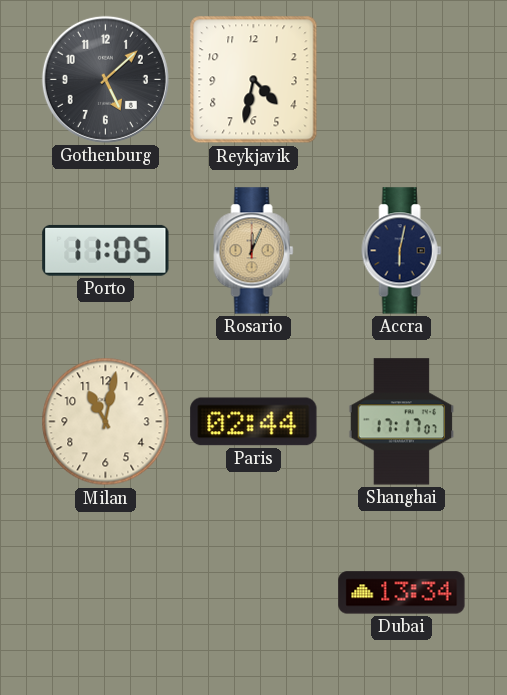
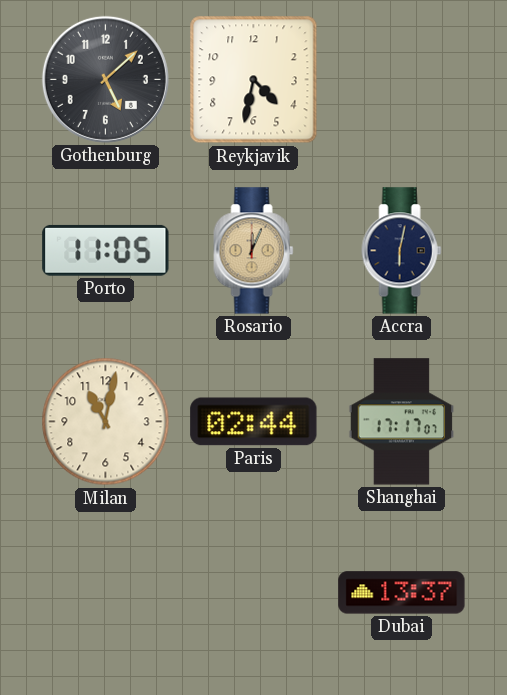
Dubai: 13:34 -> 13:37 (402, 593)
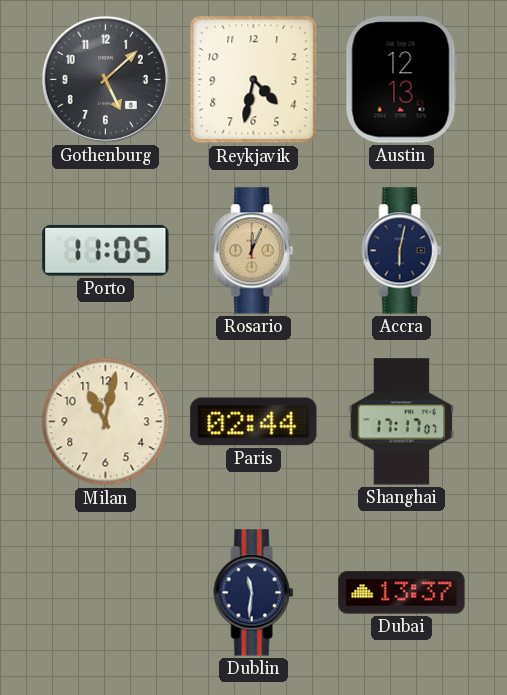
Austin: none -> 12:13 (401, 80)
Dublin: none -> 11:31 (254, 593)
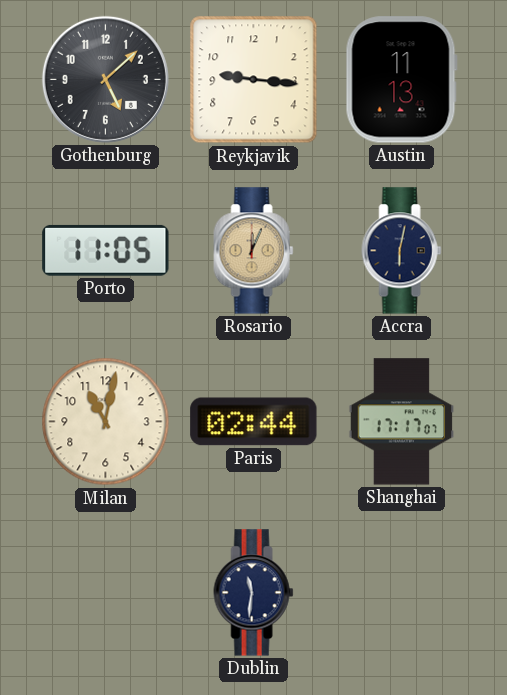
Reykjavik: 4:32 -> 9:16 (254, 80)
Austin: 12:13 -> 11:13 (401, 80)
Dubai: 13:37 -> none (402, 593)
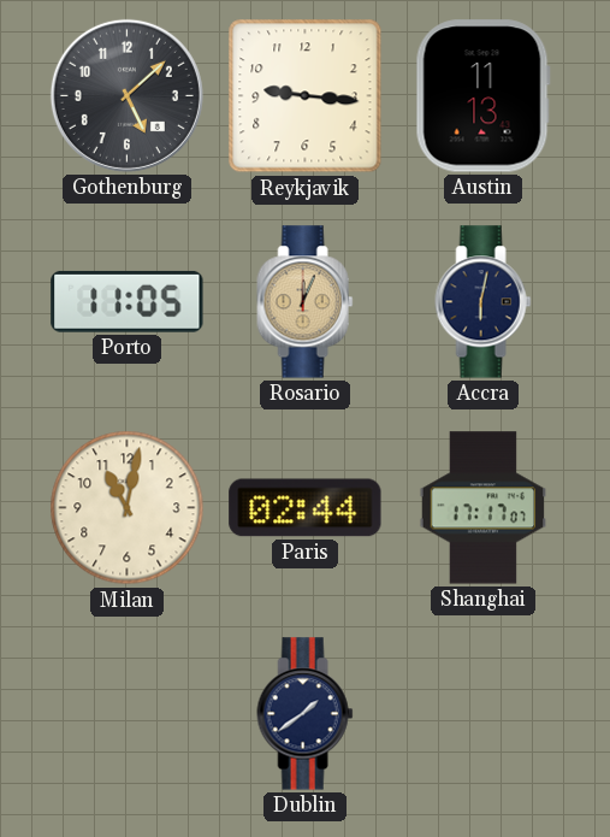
Dublin: 11:31 -> 1:39 (306, 714)
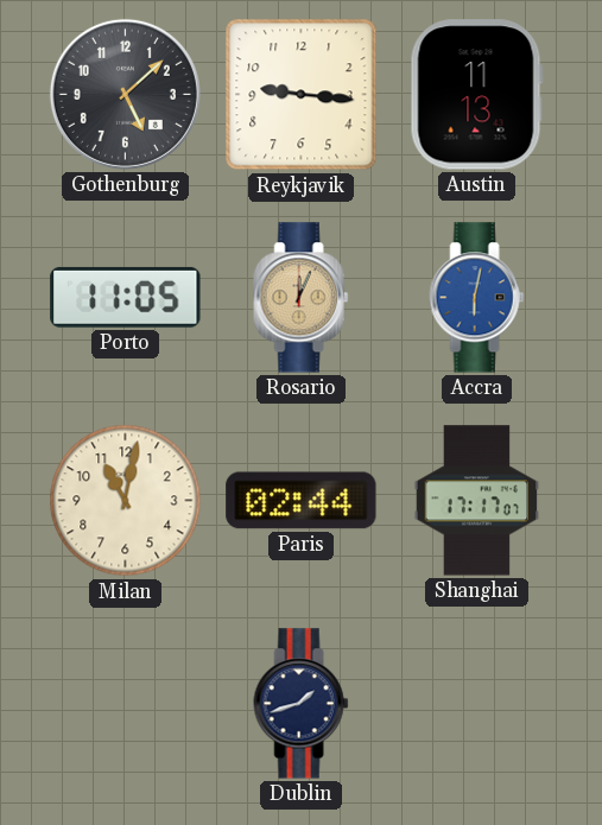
Accra dial: navy -> blue (477, 298)
Dublin: 1:39 -> 1:42 (302, 704)
